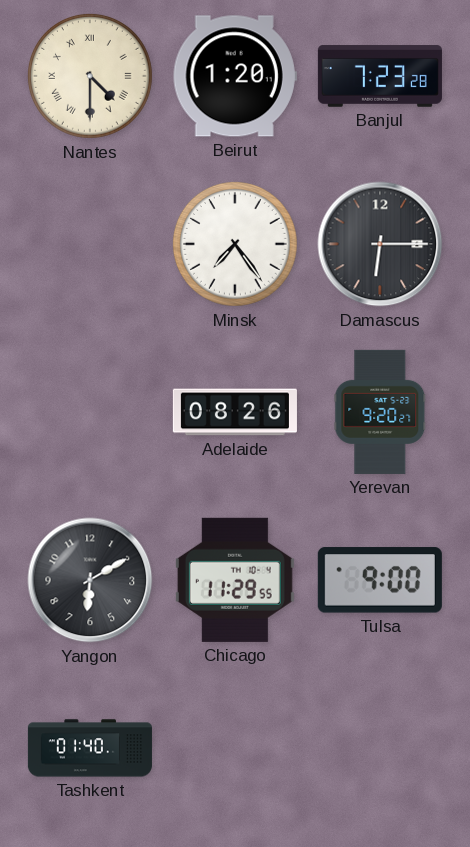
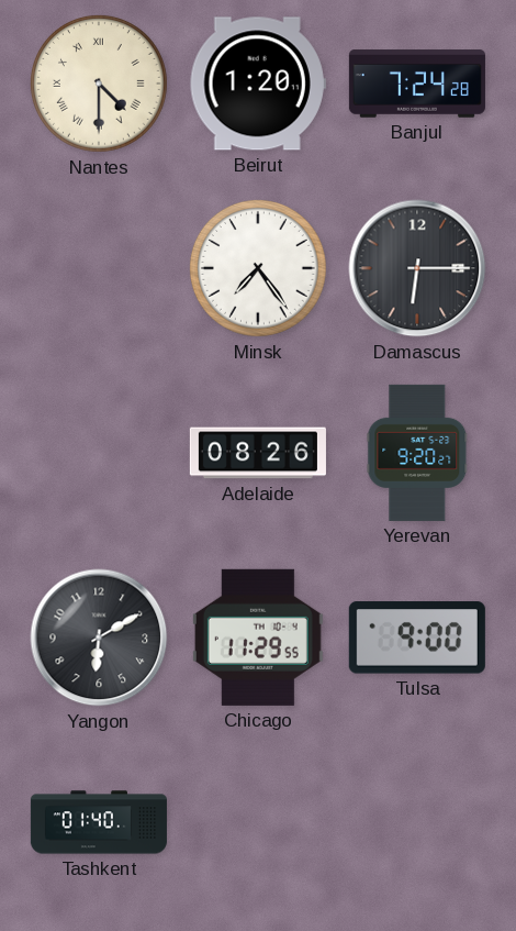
Banjul: 7:23 -> 7:24 (417, 84)
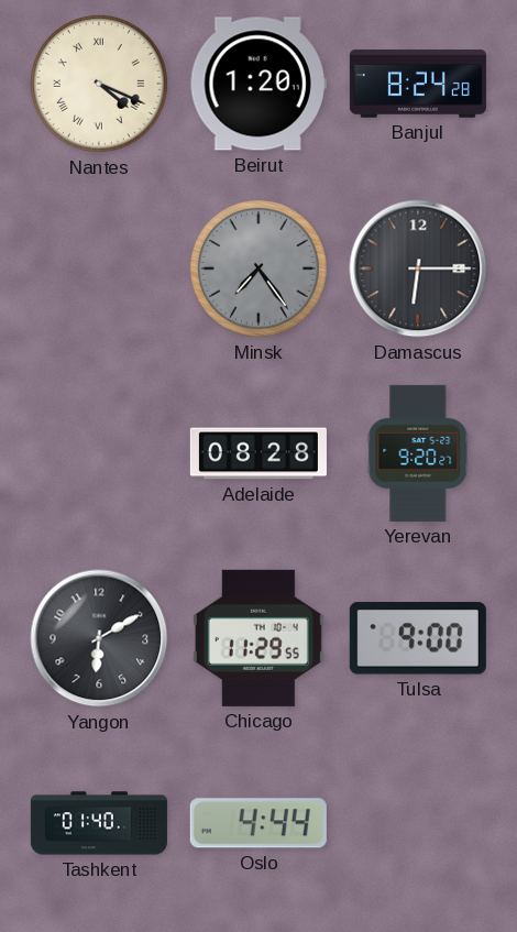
Nantes: 4:30 -> 4:19 (99, 84)
Banjul: 7:24 -> 8:24 (418, 84)
Minsk dial: white -> grey (258, 268)
Adelaide: 08:26 -> 08:28 (258, 453)
Oslo: none -> 4:44 (258, 823)
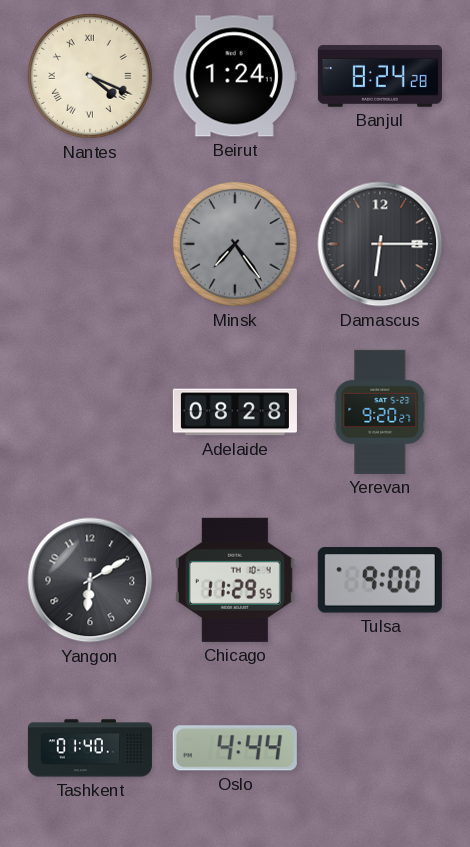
Beirut: 1:20 -> 1:24 (235, 76)
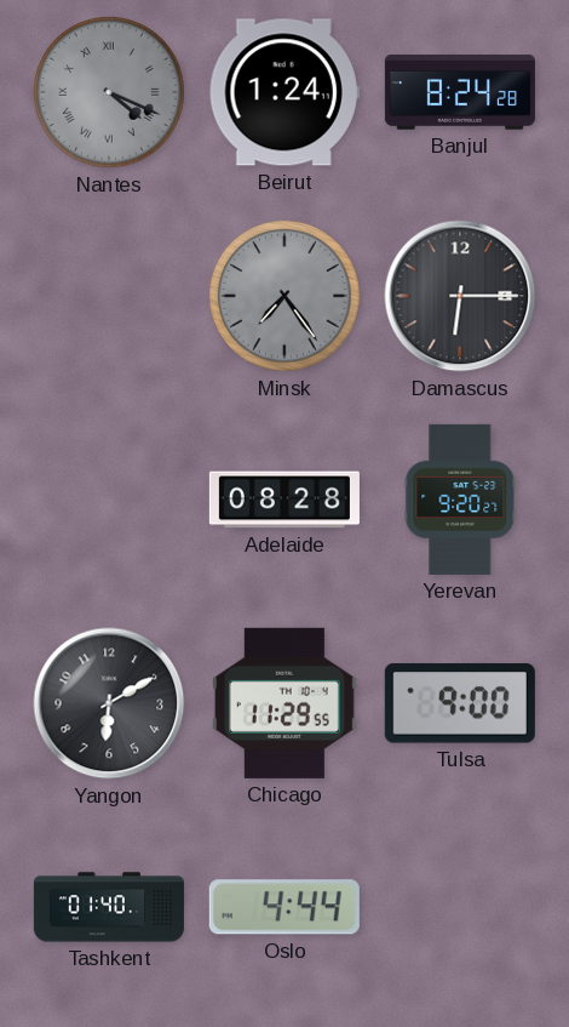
Nantes dial: cream -> grey (109, 92)
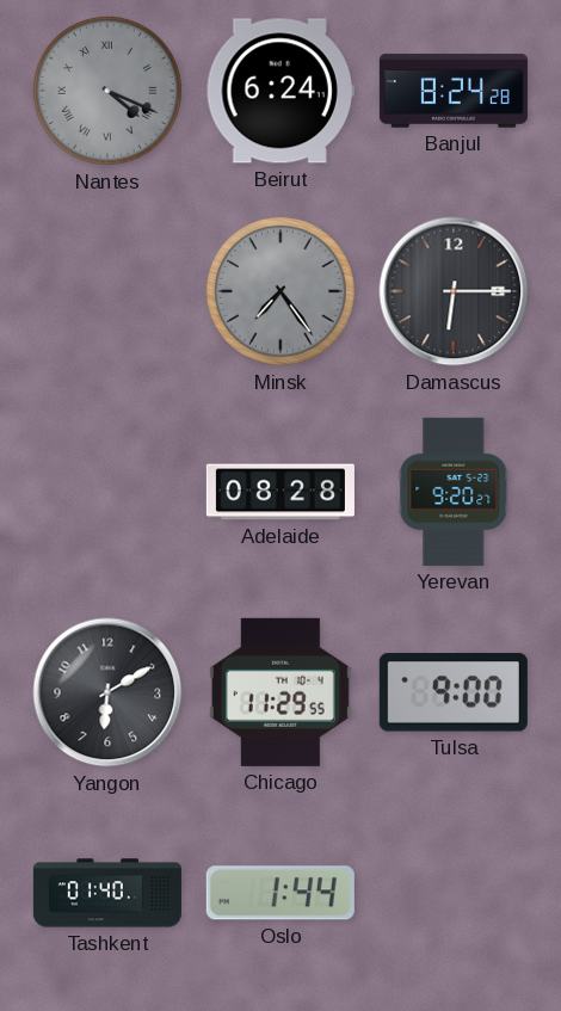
Beirut: 1:24 -> 6:24 (280, 91)
Oslo: 4:44 -> 1:44 (280, 893)
